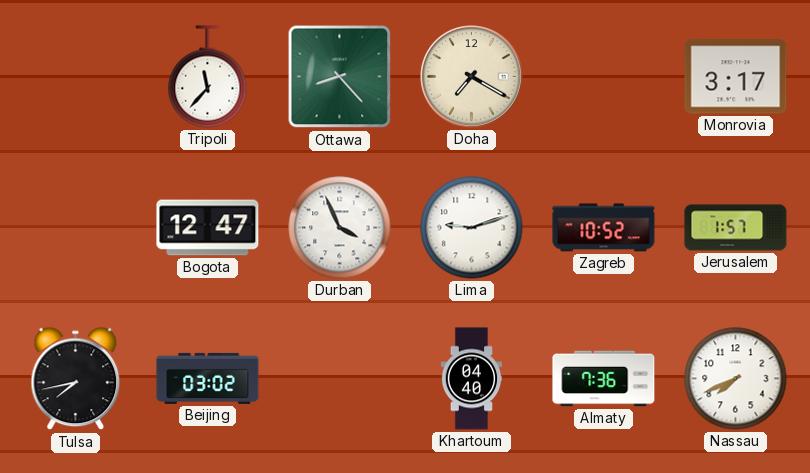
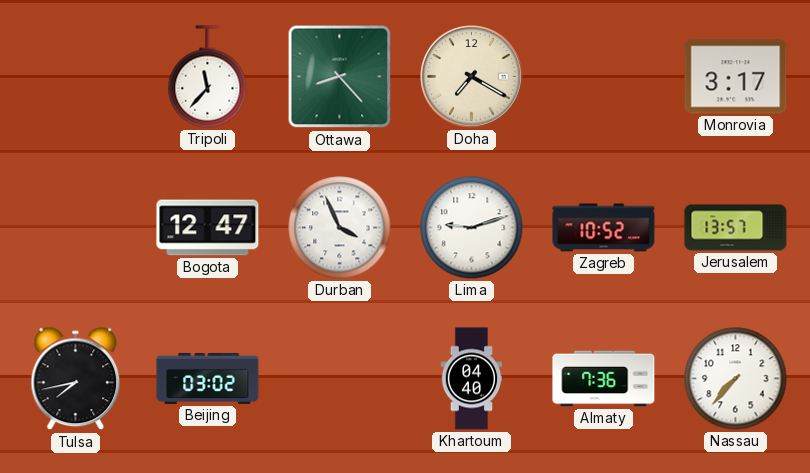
Jerusalem: 1:57 -> 13:57 (736, 228)
Nassau: 7:41 -> 7:37 (736, 379)
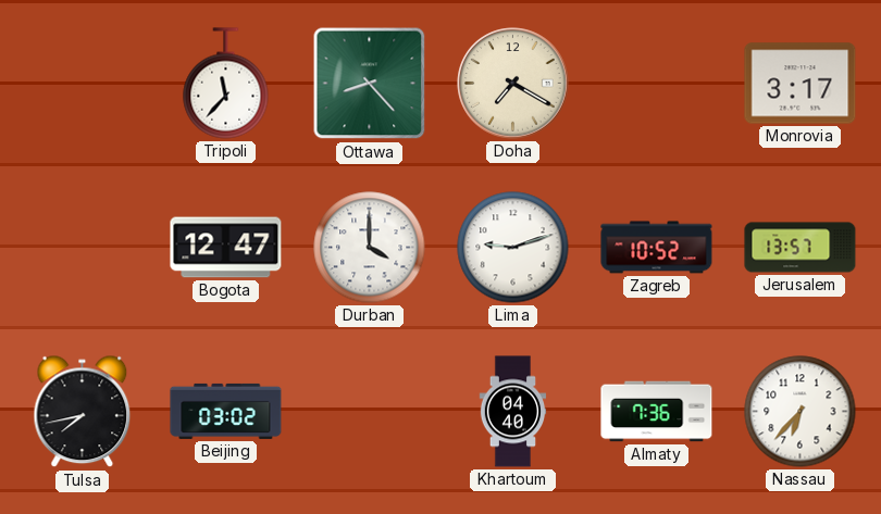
Durban: 3:56 -> 4:00 (370, 248)
Nassau: 7:37 -> 6:37 (801, 412)
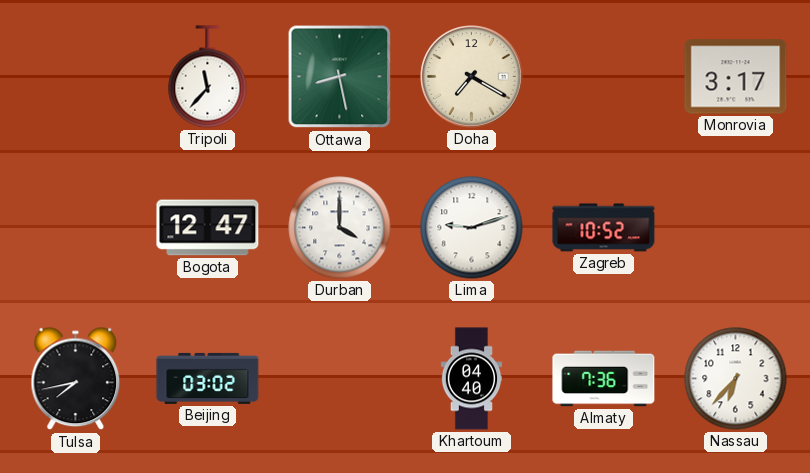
Ottawa: 8:23 -> 8:28 (340, 77)
Jerusalem: 13:57 -> none (801, 248)
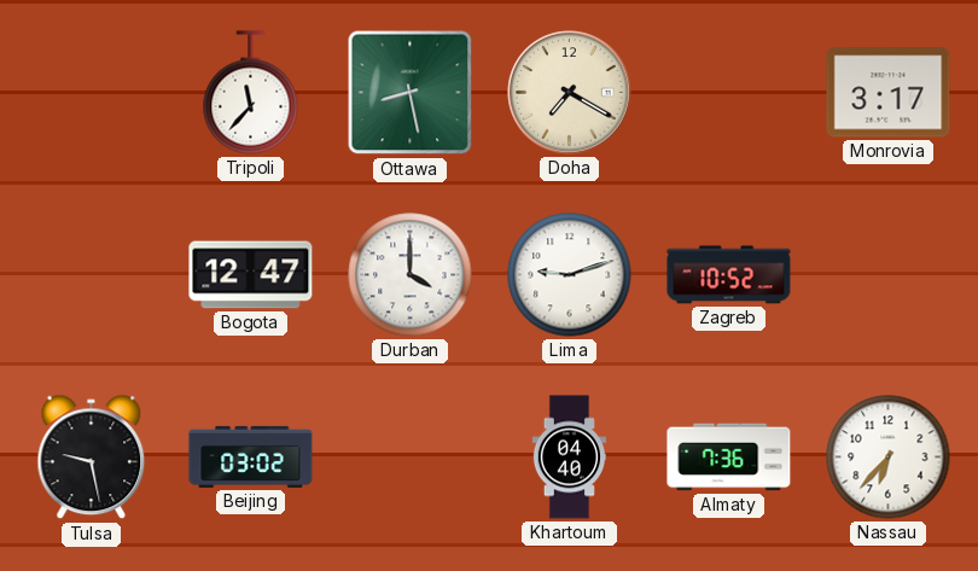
Tulsa: 7:43 -> 9:28 (92, 458)
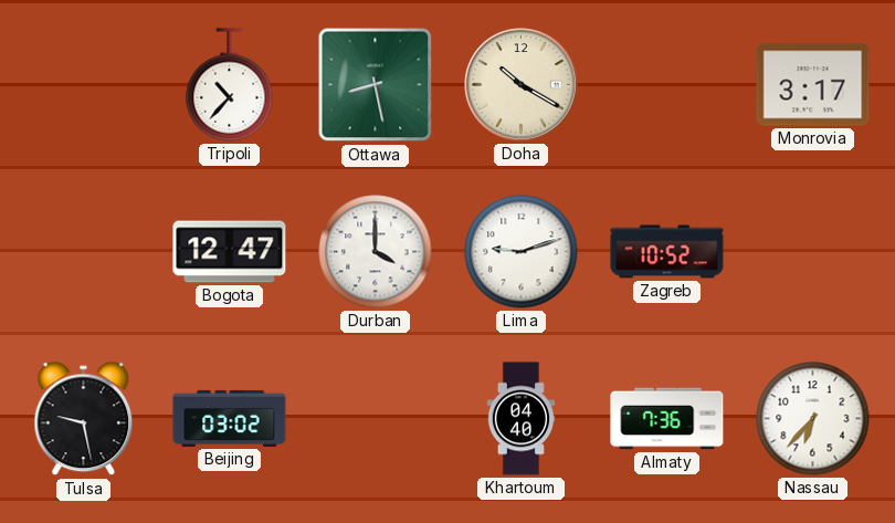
Tripoli: 11:37 -> 10:37 (230, 85)
Doha: 7:20 -> 10:20 (522, 85)
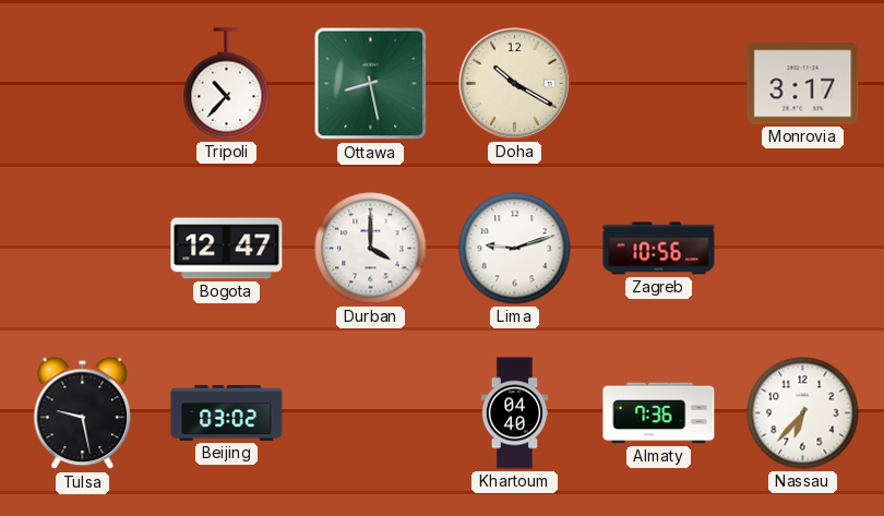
Zagreb: 10:52 -> 10:56 (659, 249)
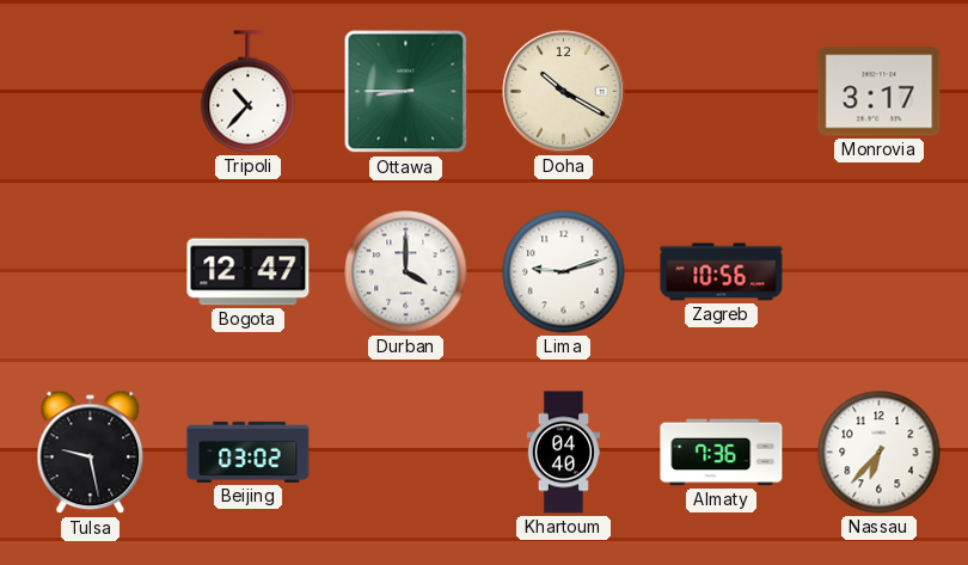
Ottawa: 8:28 -> 8:45 (406, 92)
